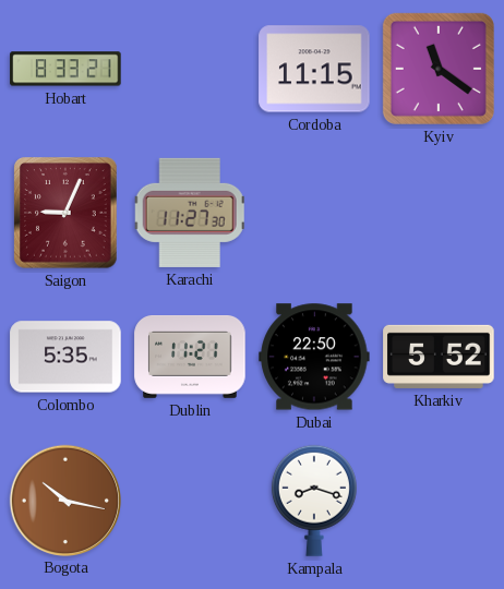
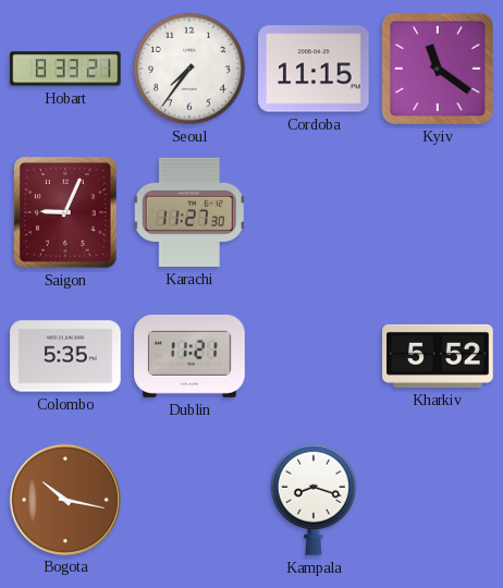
Seoul: none -> 7:36 (189, 69)
Dubai: 22:50 -> none (314, 357)
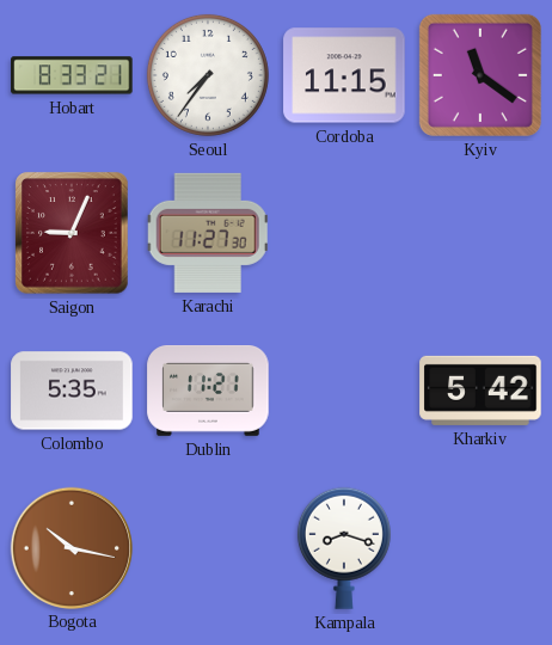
Kharkiv: 5:52 -> 5:42 (480, 391)
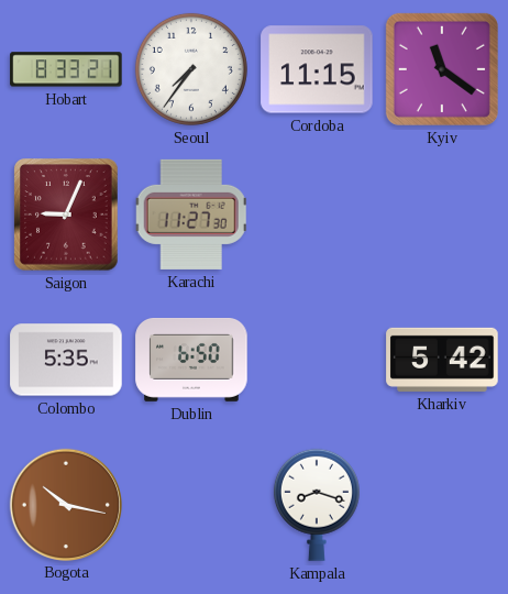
Dublin: 11:21 -> 6:50 (191, 361)
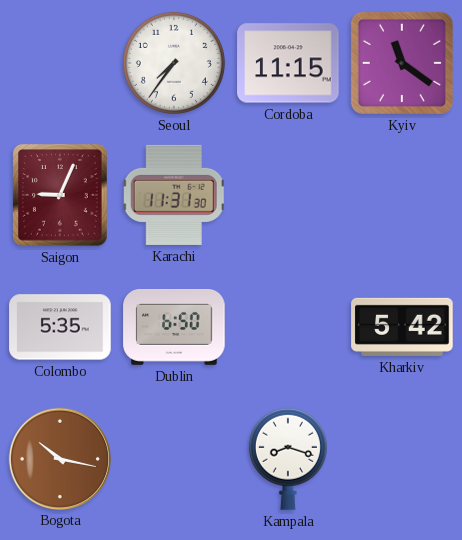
Hobart: 8:33 -> none (66, 69)
Karachi: 11:27 -> 11:31 (174, 195)
